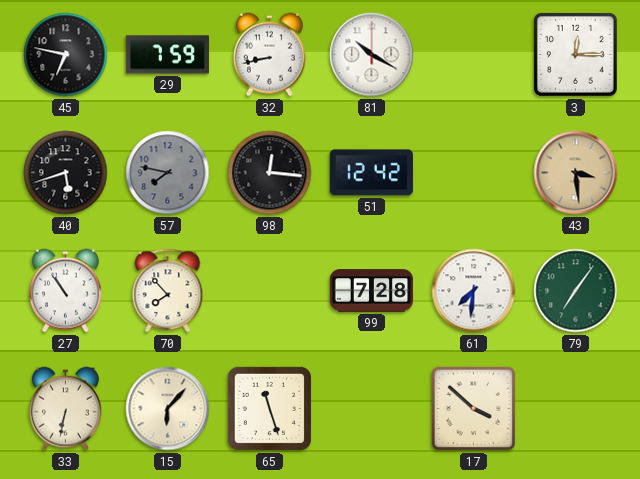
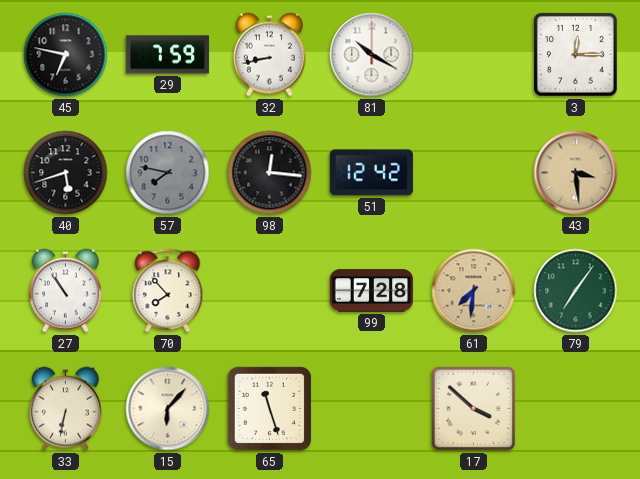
61 dial: white -> champagne (474, 291)
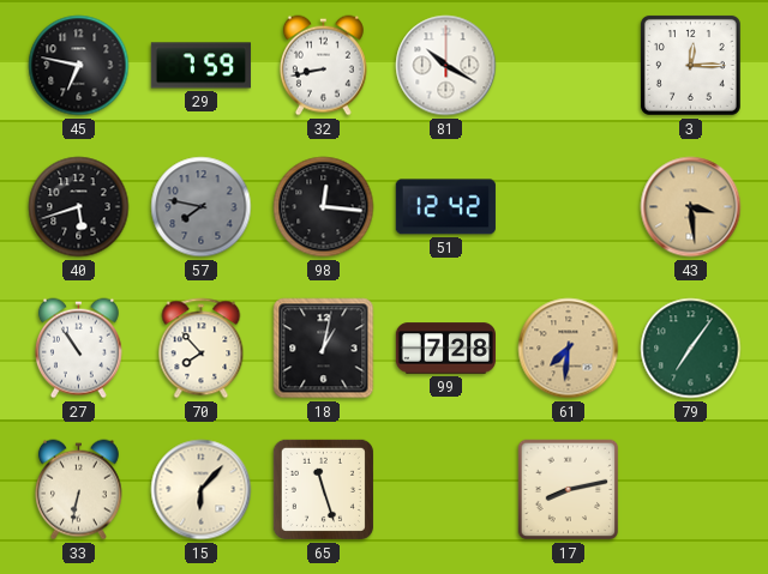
18: none -> 1:02 (324, 349)
17: 3:52 -> 8:13 (569, 490)
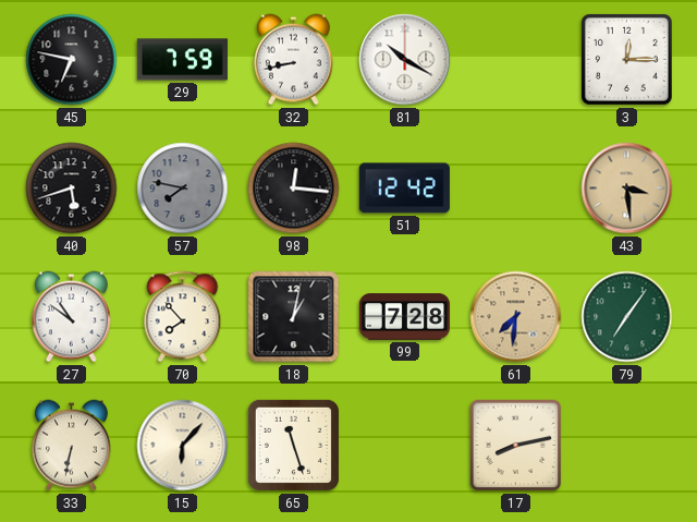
27: 10:54 -> 10:51 (71, 317)
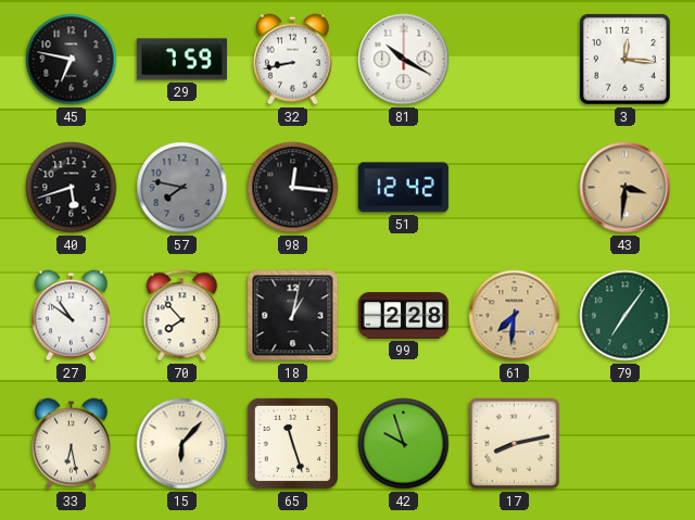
3: 12:15 -> 12:16 (624, 59)
43: 3:29 -> 3:31 (625, 188)
99: 7:28 -> 2:28 (403, 316)
33: 6:32 -> 6:28 (71, 444)
42: none -> 9:57 (404, 444)
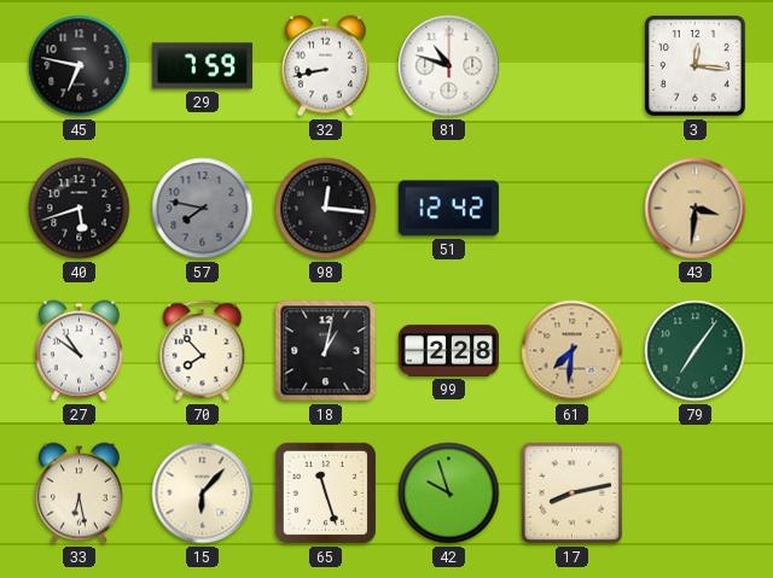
81: 10:20 -> 10:48 (449, 66)
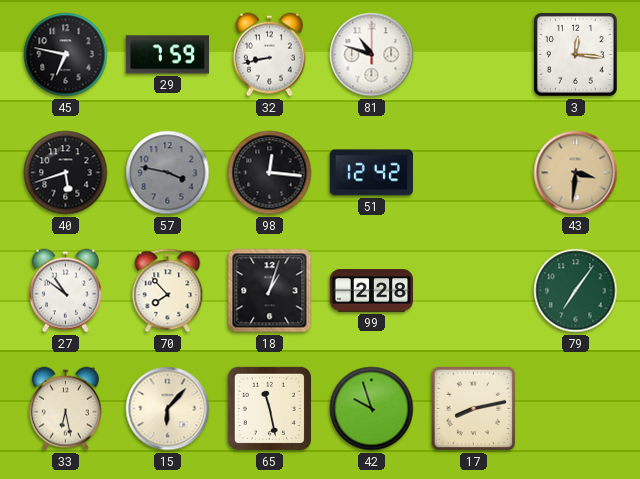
57: 7:47 -> 3:47 (168, 173)
18: 1:02 -> 1:03 (270, 291)
61: 7:31 -> none (573, 351)
65: 11:27 -> 11:28 (269, 408)
